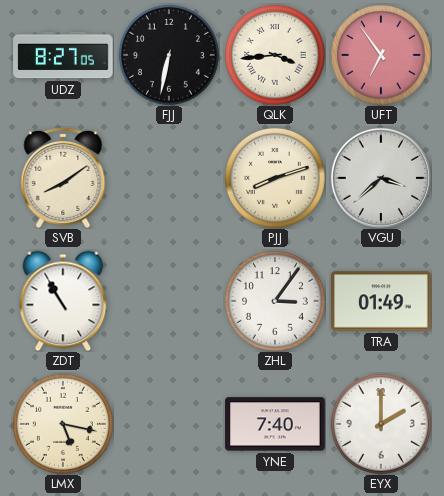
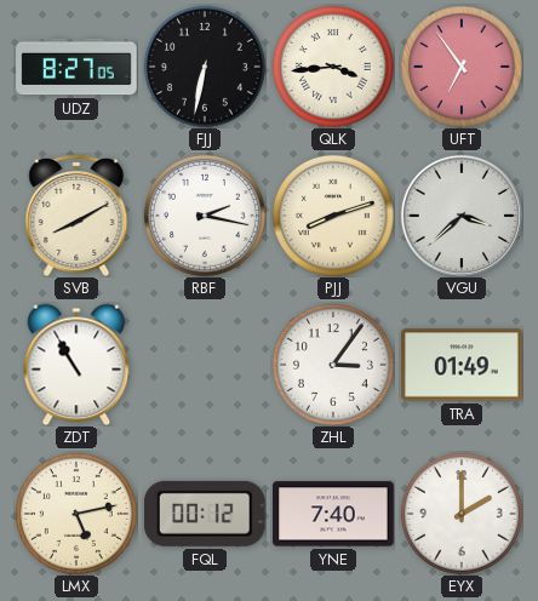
SVB: 8:09 -> 8:10 (76, 216)
RBF: none -> 2:17 (205, 216)
LMX: 5:17 -> 5:13 (76, 514)
FQL: none -> 00:12 (206, 514)
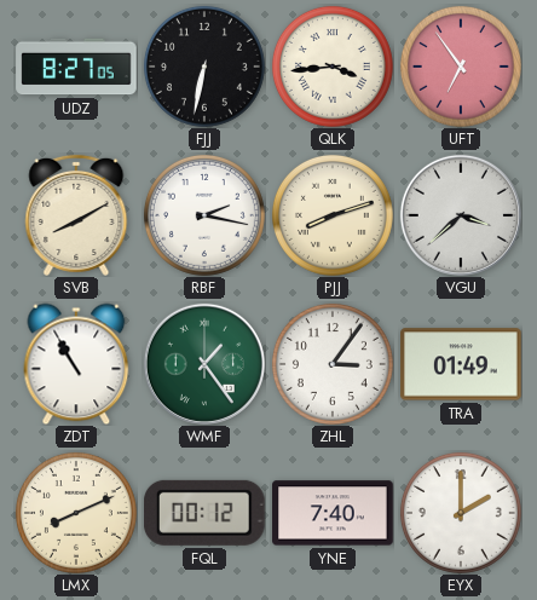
WMF: none -> 1:24 (204, 364)
LMX: 5:13 -> 8:11 (76, 513)
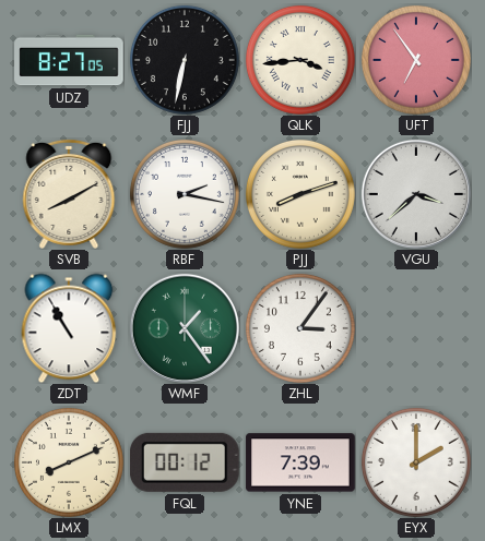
TRA: 01:49 -> none (461, 364)
YNE: 7:40 -> 7:39 (300, 462)
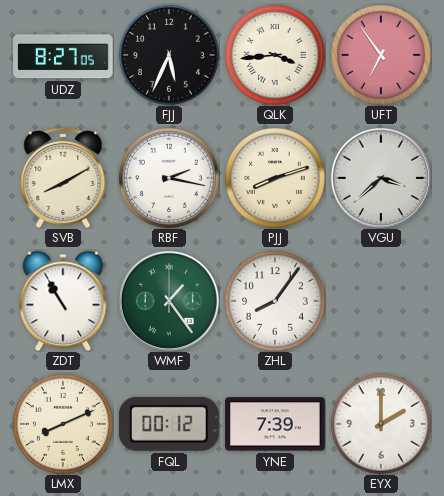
FJJ: 6:32 -> 5:34 (169, 55)
ZHL: 3:06 -> 8:06 (275, 301)
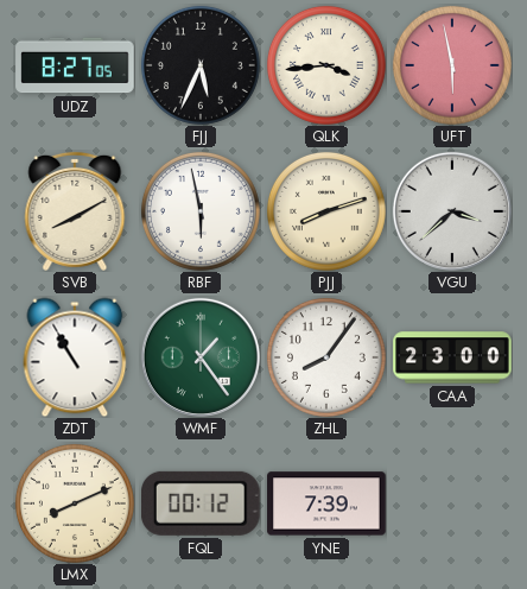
UFT: 6:54 -> 5:58 (452, 65)
RBF: 2:17 -> 5:58 (201, 211)
CAA: none -> 23:00 (452, 357)
EYX: 2:00 -> none (381, 424)
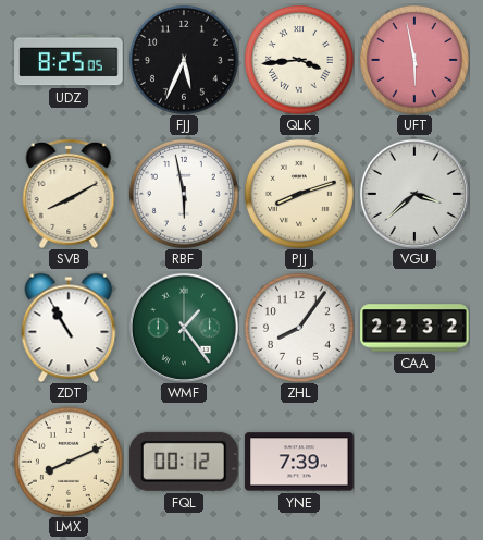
UDZ: 8:27 -> 8:25 (69, 60)
CAA: 23:00 -> 22:32 (414, 328)
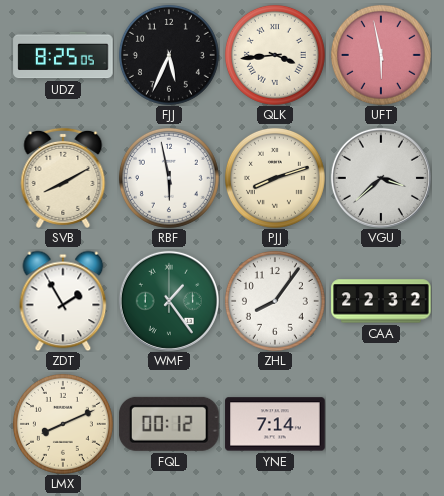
ZDT: 10:55 -> 1:55 (63, 301)
YNE: 7:39 -> 7:14 (275, 424)
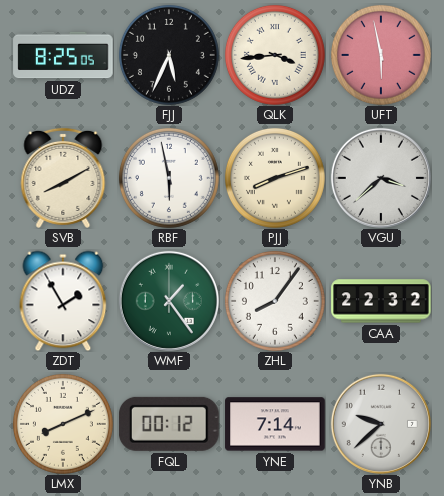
YNB: none -> 9:38 (381, 424)
